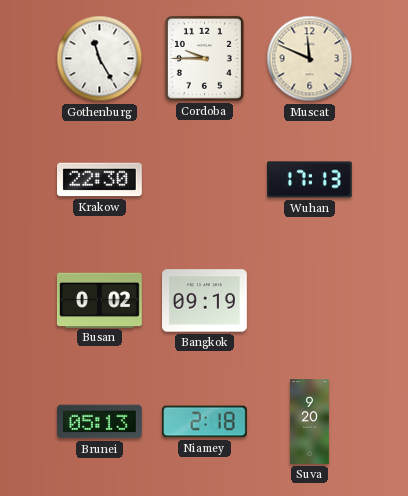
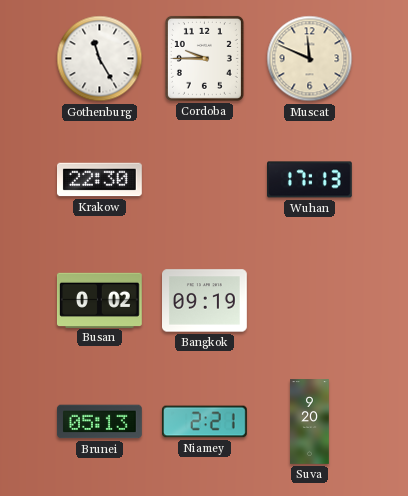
Niamey: 2:18 -> 2:21 (205, 422)
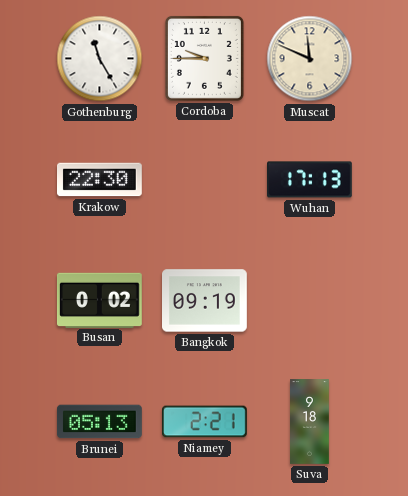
Suva: 9:20 -> 9:18 (310, 422)
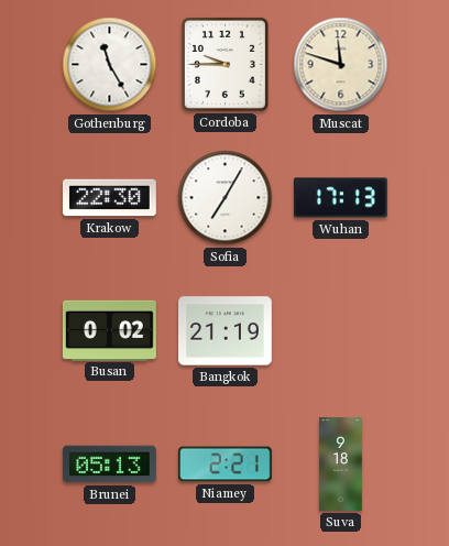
Muscat: 11:49 -> 11:48 (341, 65)
Sofia: none -> 7:05 (226, 198)
Bangkok: 09:19 -> 21:19 (226, 331)
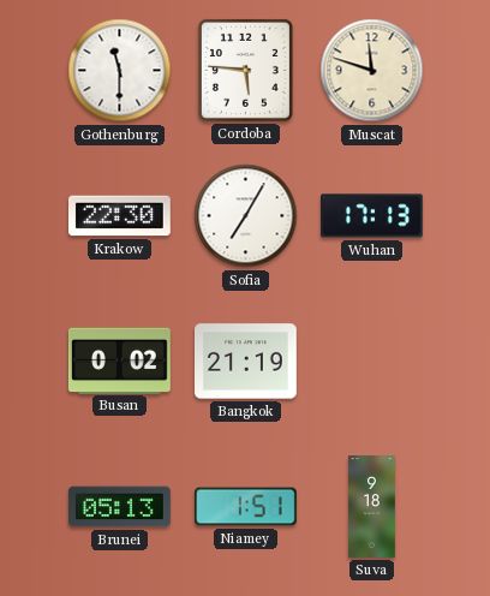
Gothenburg: 11:25 -> 11:30 (120, 71)
Cordoba: 9:45 -> 5:46 (245, 70)
Niamey: 2:21 -> 1:51 (246, 507)
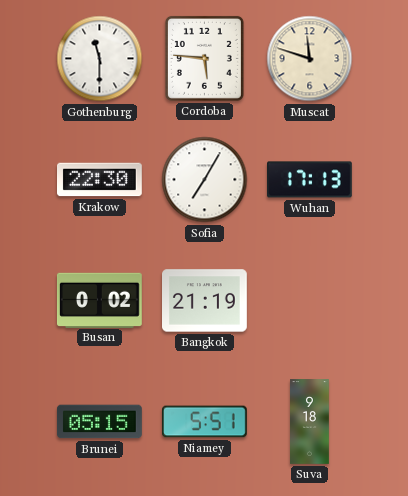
Brunei: 05:13 -> 05:15 (99, 422)
Niamey: 1:51 -> 5:51 (205, 422)
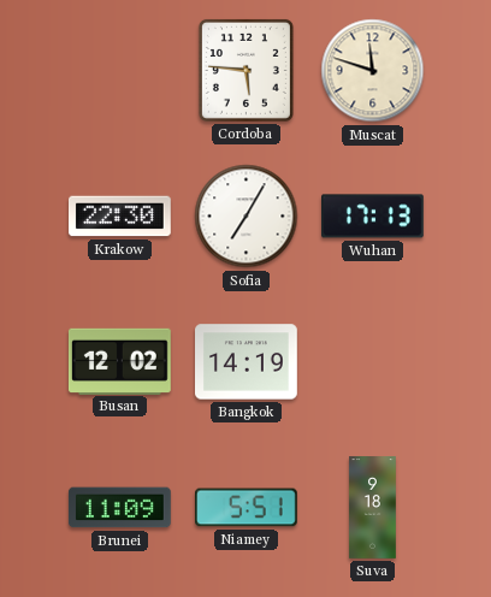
Gothenburg: 11:30 -> none (100, 59)
Busan: 0:02 -> 12:02 (120, 361)
Bangkok: 21:19 -> 14:19 (247, 362)
Brunei: 05:15 -> 11:09 (119, 508)
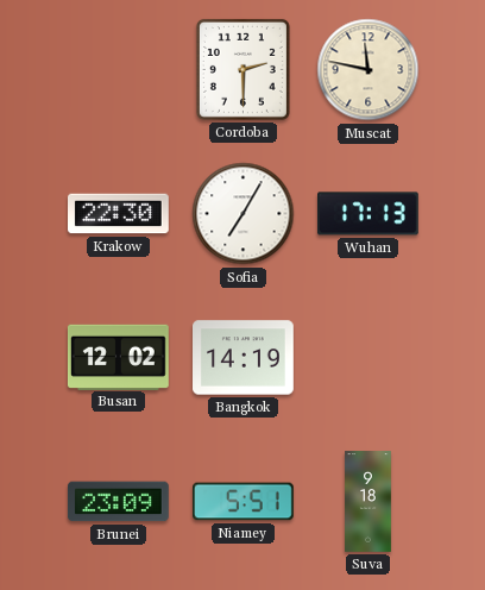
Cordoba: 5:46 -> 2:30 (242, 69)
Muscat: 11:48 -> 11:47 (369, 70)
Brunei: 11:09 -> 23:09 (118, 502)
